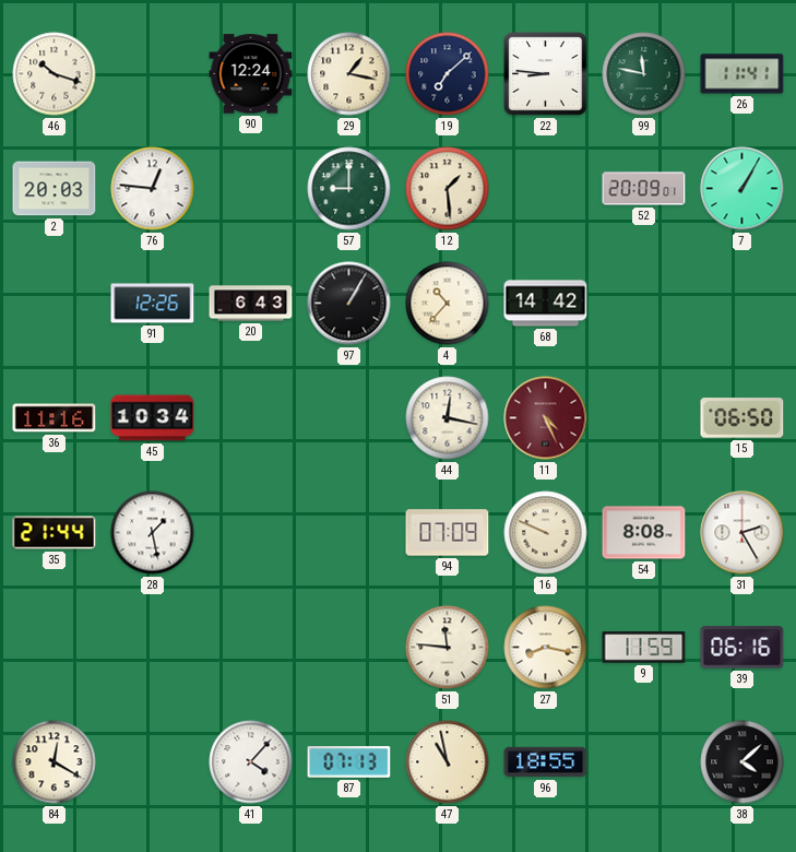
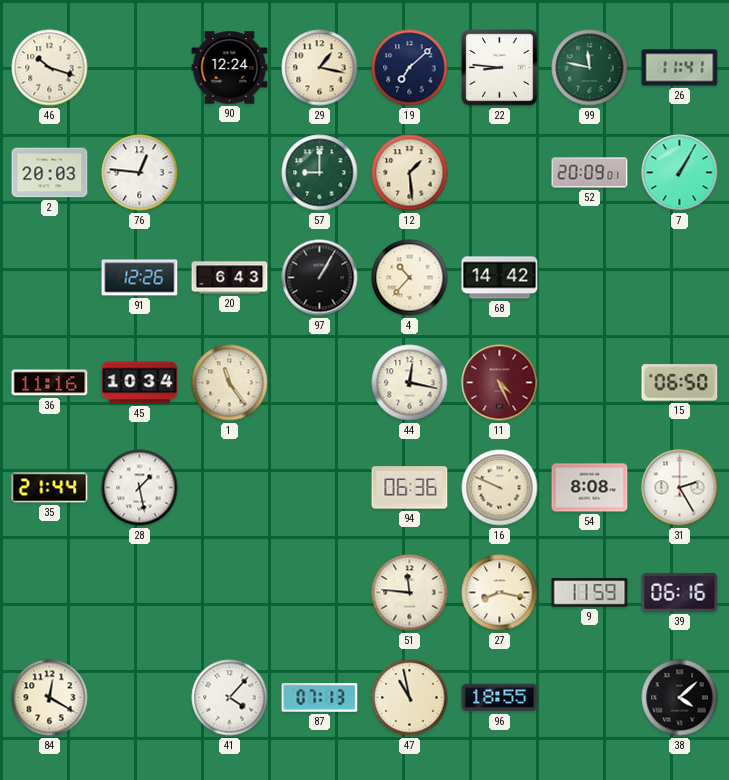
1: none -> 11:24 (230, 383)
94: 07:09 -> 06:36 (410, 488)
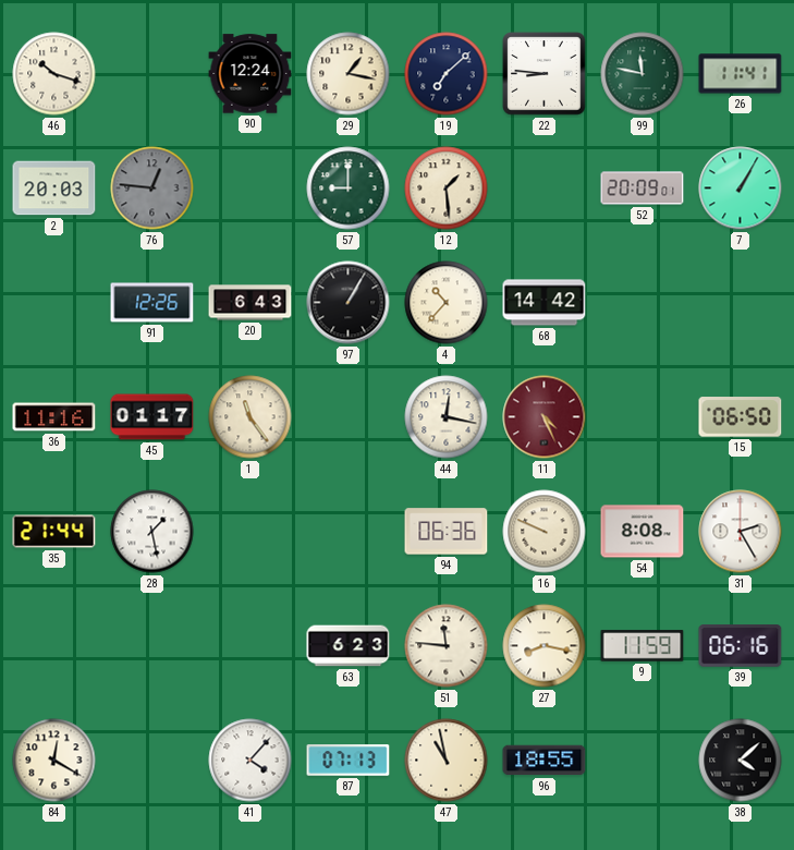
76 dial: white -> grey (152, 189)
45: 10:34 -> 01:17 (152, 417)
63: none -> 6:23 (349, 646)
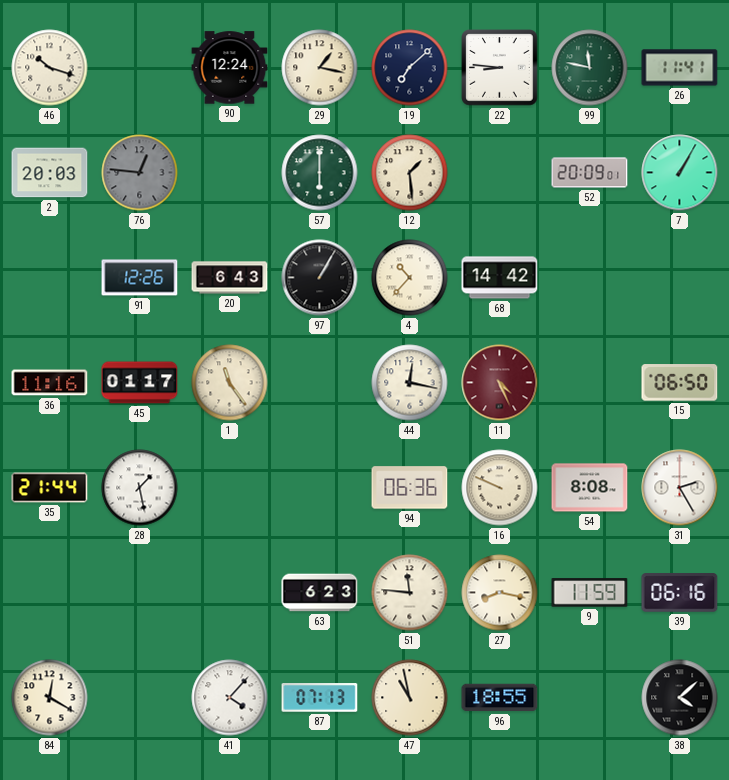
57: 9:00 -> 6:00 (320, 173)
